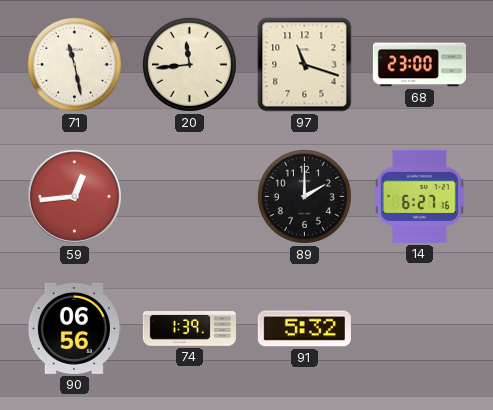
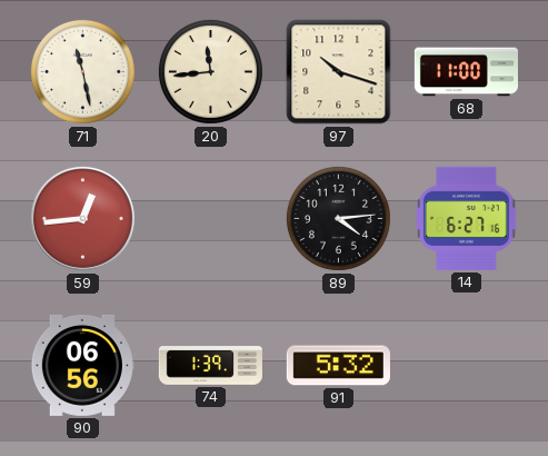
97: 11:18 -> 10:18 (339, 72)
68: 23:00 -> 11:00 (466, 72)
89: 2:00 -> 4:14 (338, 218)
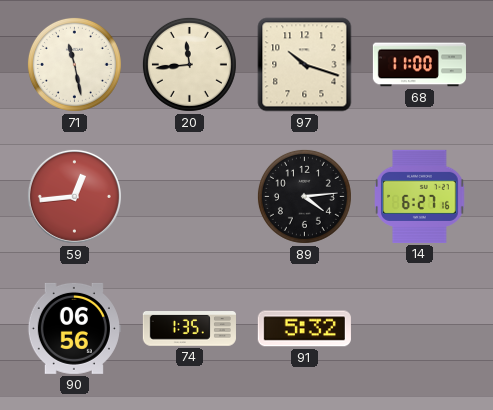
74: 1:39 -> 1:35 (189, 329)
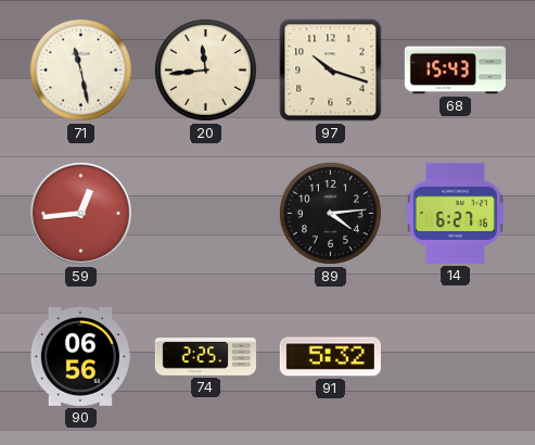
68: 11:00 -> 15:43 (455, 71)
74: 1:35 -> 2:25 (205, 357)
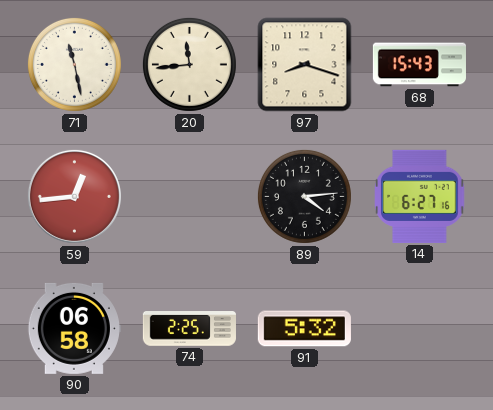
97: 10:18 -> 8:18 (305, 65)
90: 06:56 -> 06:58 (74, 328)
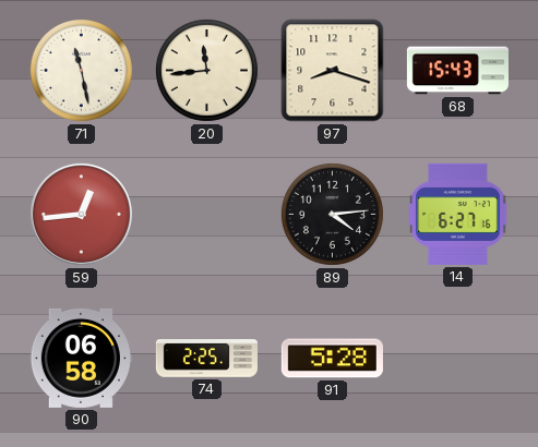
91: 5:32 -> 5:28 (332, 359)
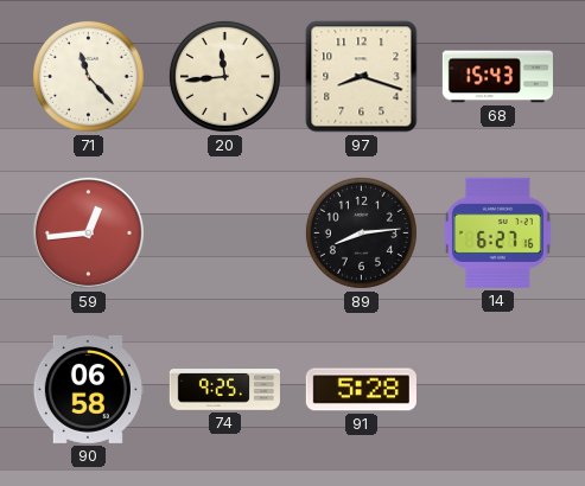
71: 11:28 -> 11:23 (88, 76)
89: 4:14 -> 8:14 (361, 232)
74: 2:25 -> 9:25 (224, 390)
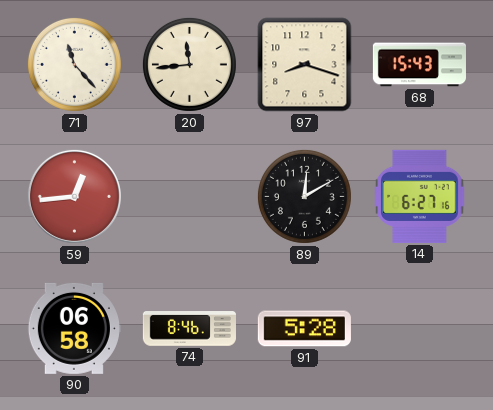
89: 8:14 -> 12:10 (304, 196)
74: 9:25 -> 8:46 (189, 329)
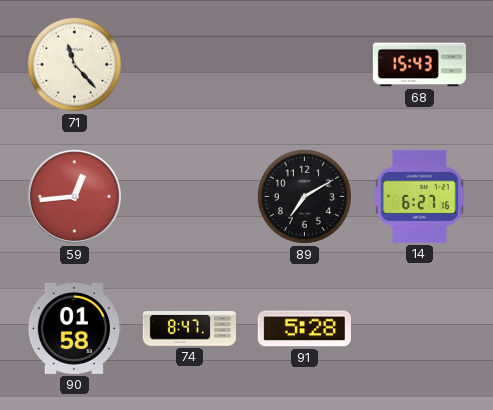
20: 11:44 -> none (189, 64)
97: 8:18 -> none (305, 65)
89: 12:10 -> 7:10 (304, 196)
90: 06:58 -> 01:58 (74, 328)
74: 8:46 -> 8:47 (189, 329)
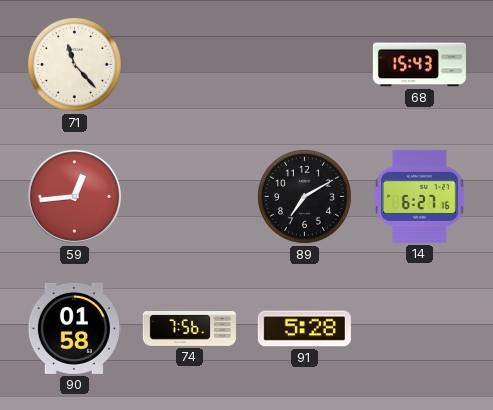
74: 8:47 -> 7:56 (189, 329)
